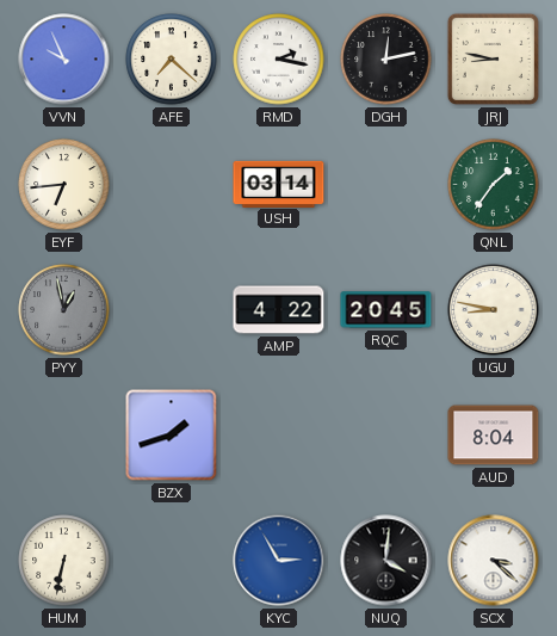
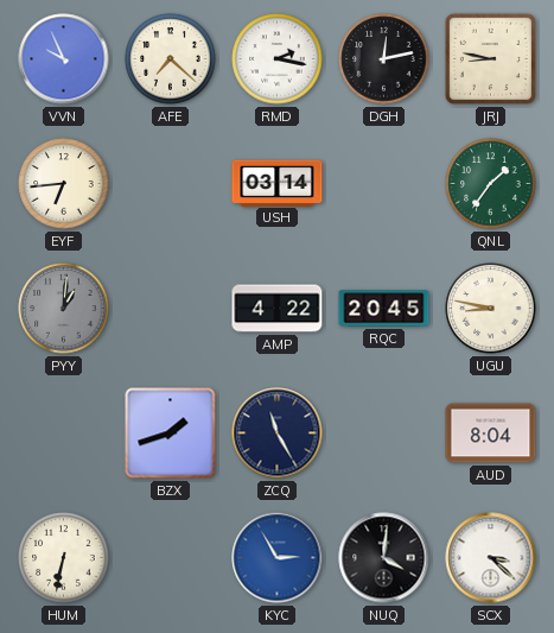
PYY: 12:58 -> 1:01 (64, 309)
ZCQ: none -> 11:25 (278, 433)
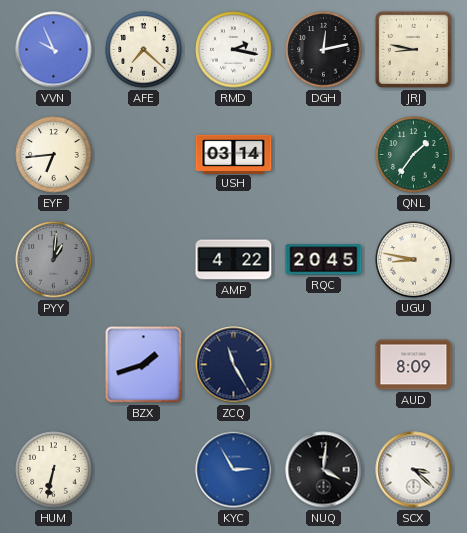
AUD: 8:04 -> 8:09 (414, 365)
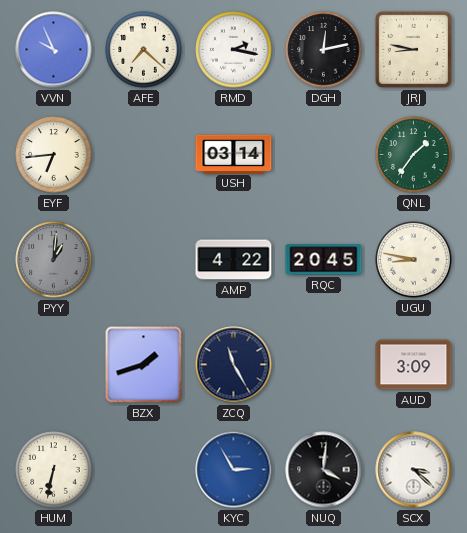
AUD: 8:09 -> 3:09 (414, 365)
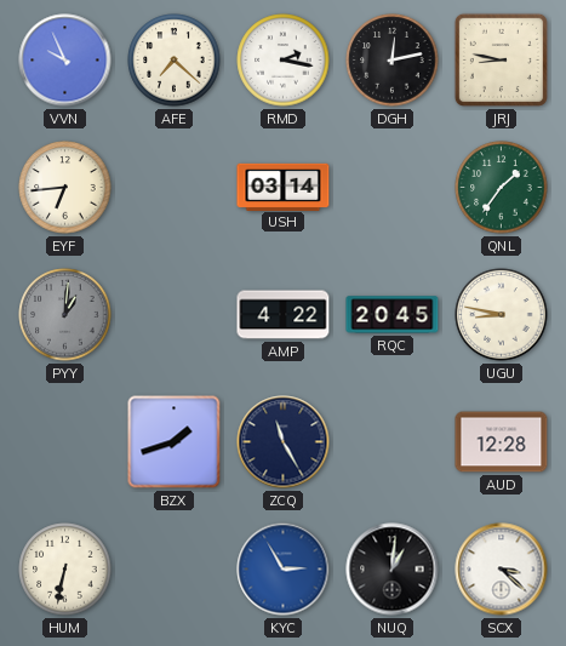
AUD: 3:09 -> 12:28 (502, 442)
NUQ: 4:01 -> 1:01 (393, 570)
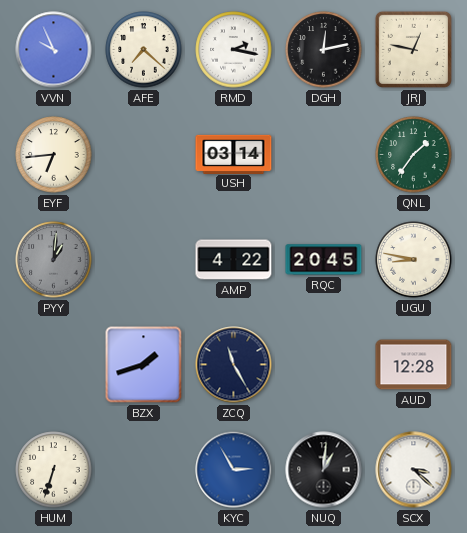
JRJ: 8:47 -> 12:47 (413, 49)
HUM: 6:32 -> 6:33 (54, 470)
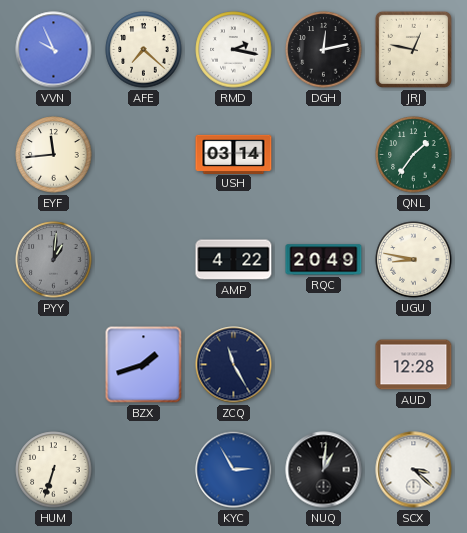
EYF: 6:44 -> 11:44 (54, 155)
RQC: 20:45 -> 20:49 (324, 260)
